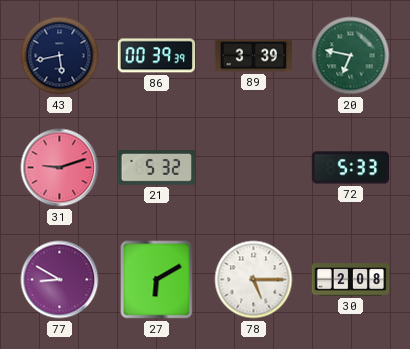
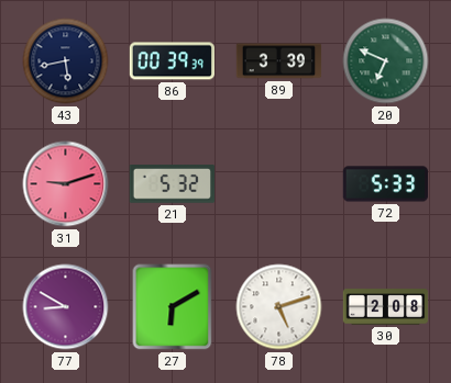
20: 6:47 -> 6:49 (386, 61)
78: 5:15 -> 5:12 (279, 307)
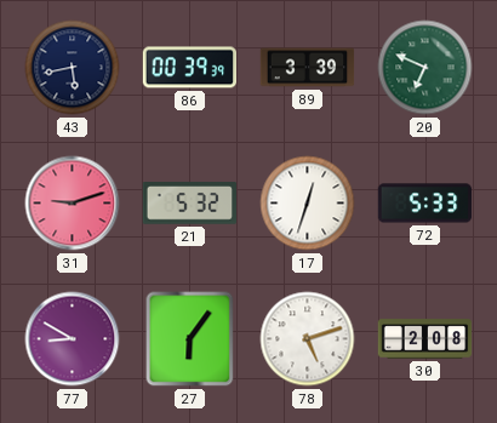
17: none -> 12:33 (308, 204)
27: 6:10 -> 6:06 (190, 339)
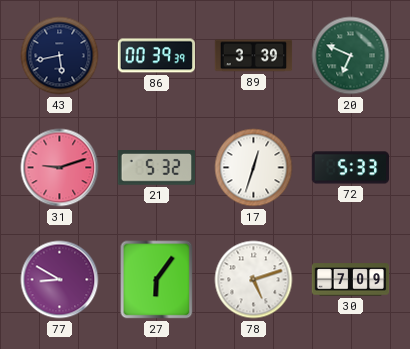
30: 2:08 -> 7:09 (351, 280)
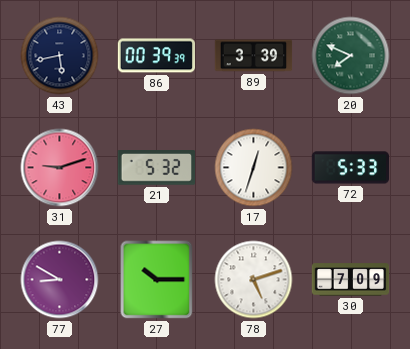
20: 6:49 -> 7:49 (351, 56)
27: 6:06 -> 10:15 (157, 280)
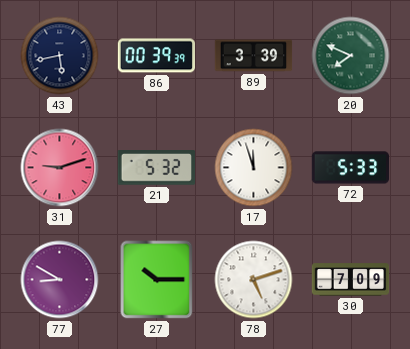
17: 12:33 -> 11:57 (254, 168)
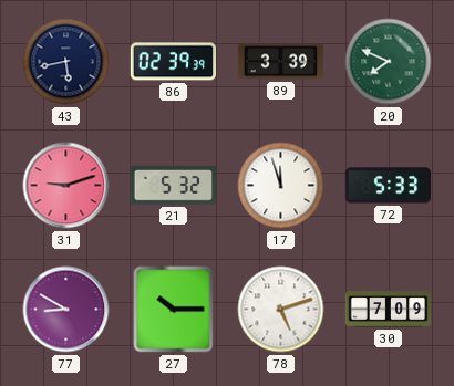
86: 00:39 -> 02:39 (174, 62)
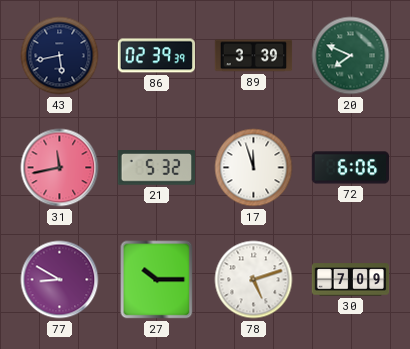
31: 9:12 -> 11:43 (60, 168)
72: 5:33 -> 6:06 (351, 168)
